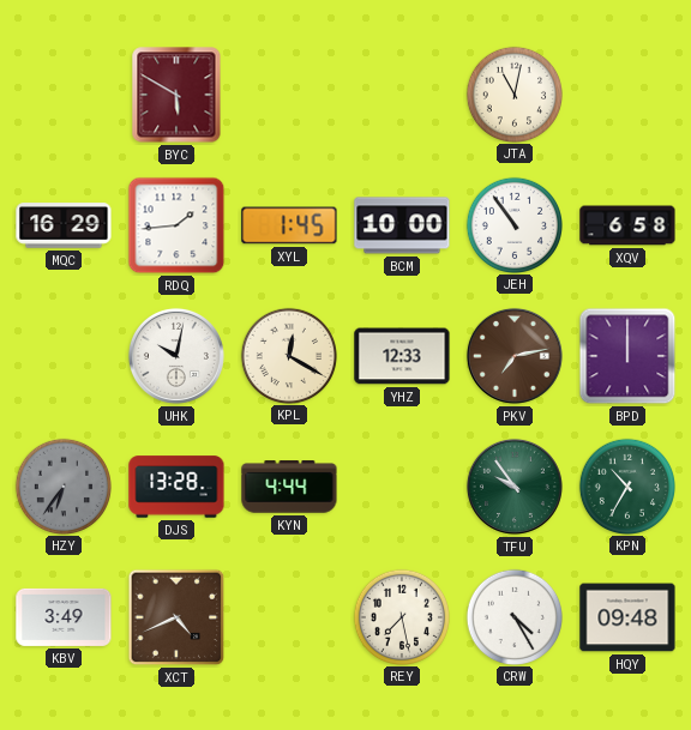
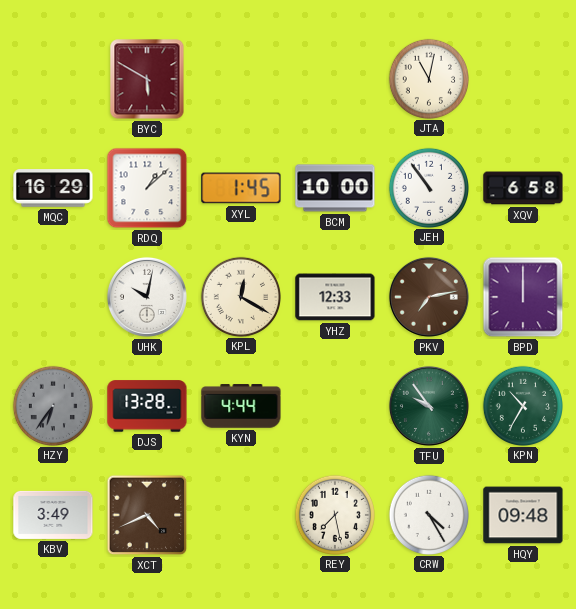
RDQ: 1:44 -> 1:08 (147, 188)
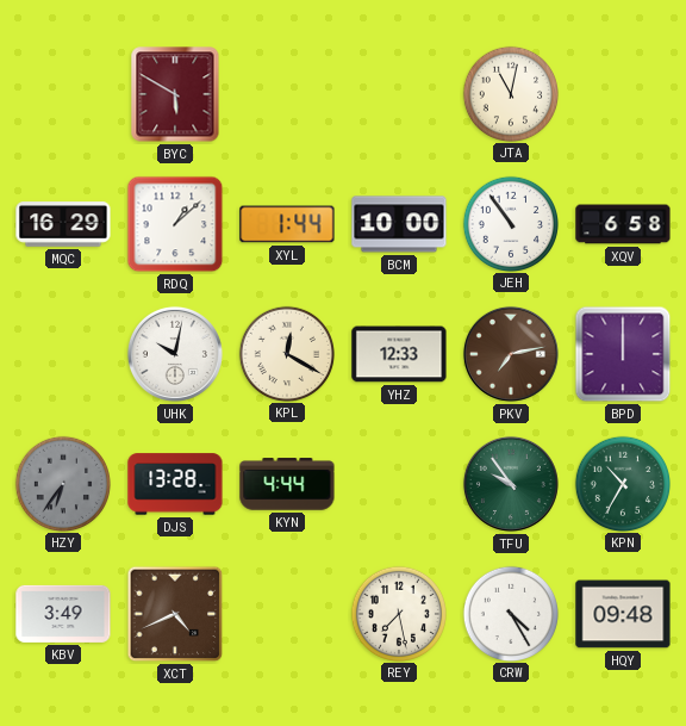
XYL: 1:45 -> 1:44 (287, 224)
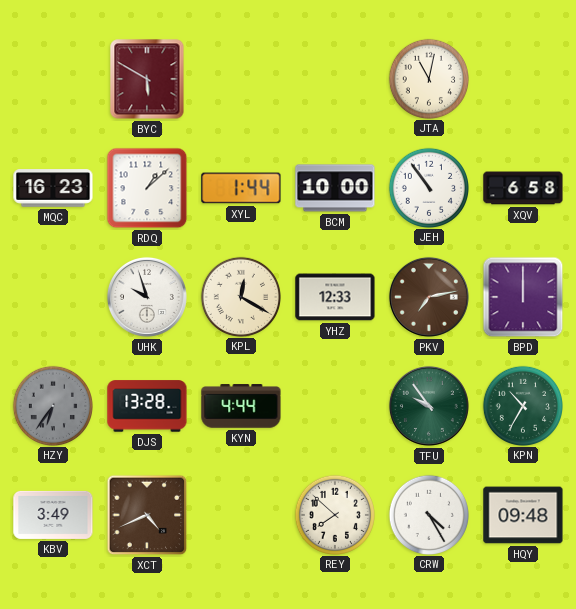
MQC: 16:29 -> 16:23 (53, 188)
UHK: 10:02 -> 9:57 (147, 297)
REY: 7:28 -> 7:52 (334, 514)
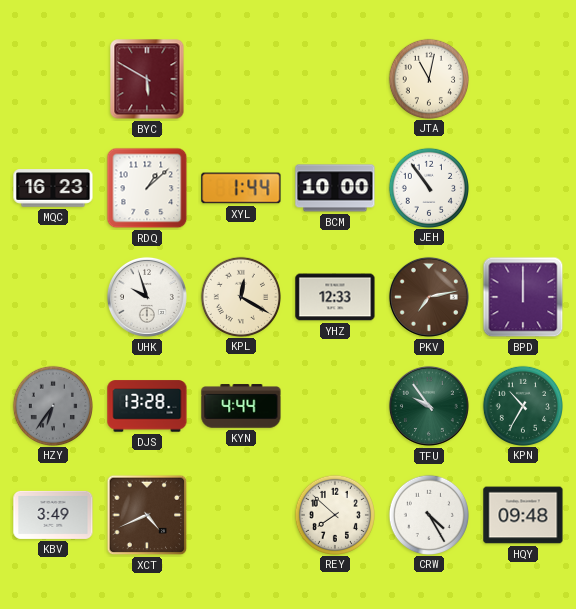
XQV: 6:58 -> none (523, 188)
